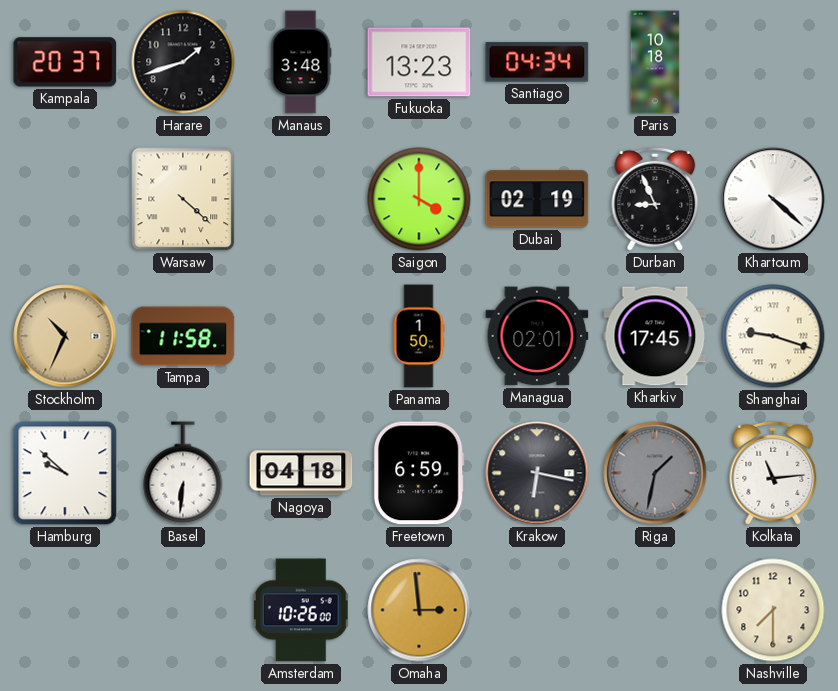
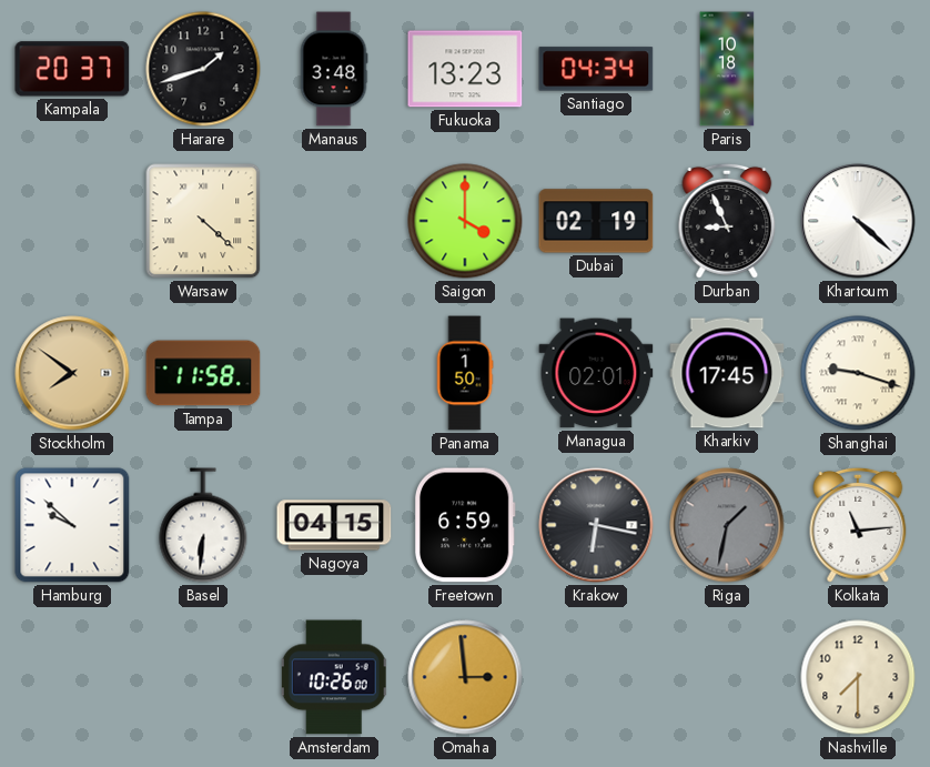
Stockholm: 10:34 -> 7:51 (72, 373)
Nagoya: 04:18 -> 04:15 (334, 525)
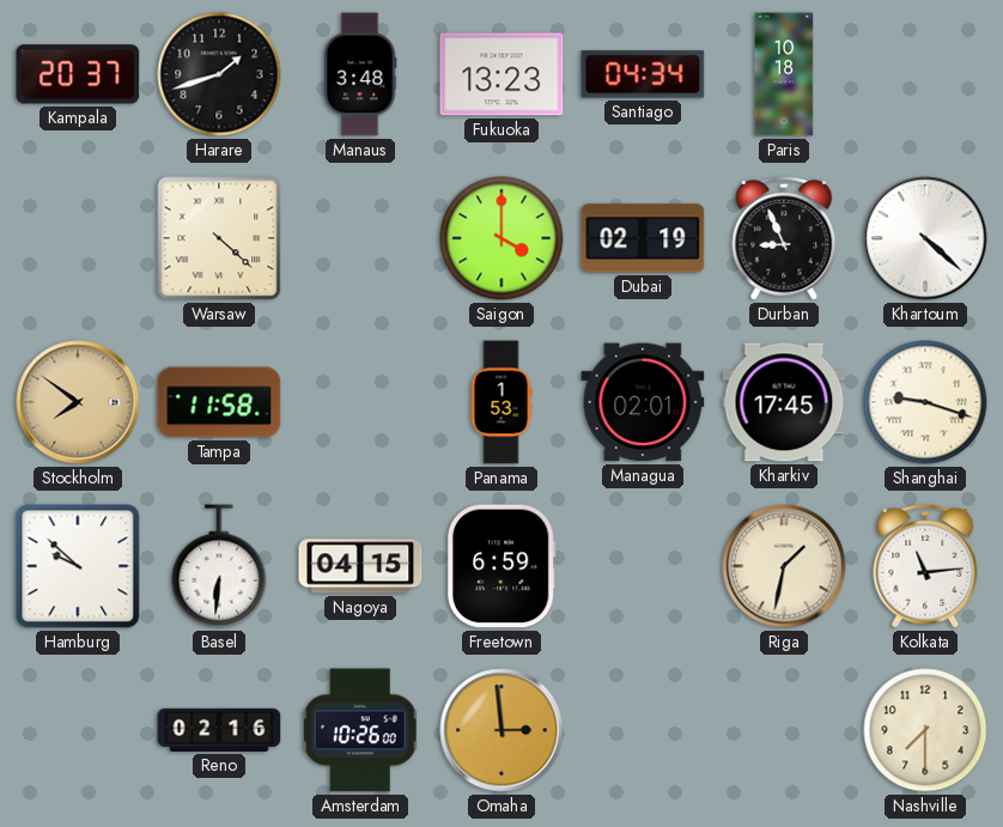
Panama: 1:50 -> 1:53 (501, 402)
Krakow: 6:17 -> none (596, 525)
Riga dial: grey -> cream (784, 566)
Reno: none -> 02:16 (219, 730)
